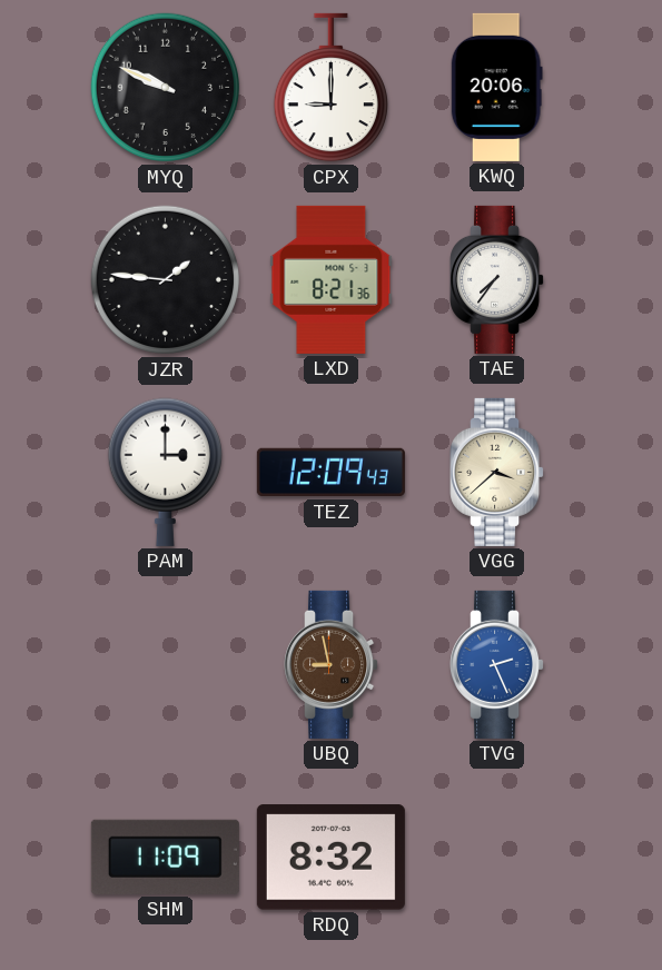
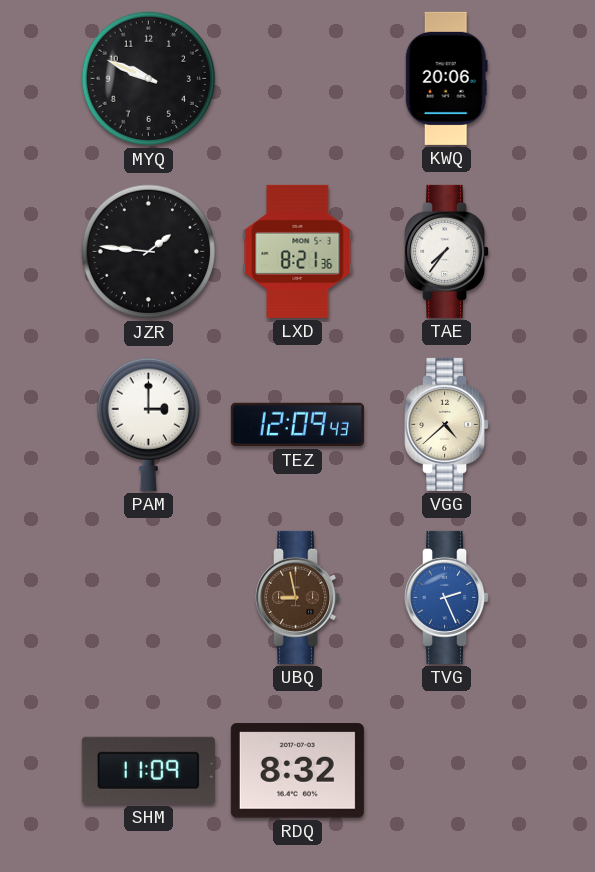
CPX: 9:00 -> none (330, 88)
VGG: 3:38 -> 4:38 (447, 424)
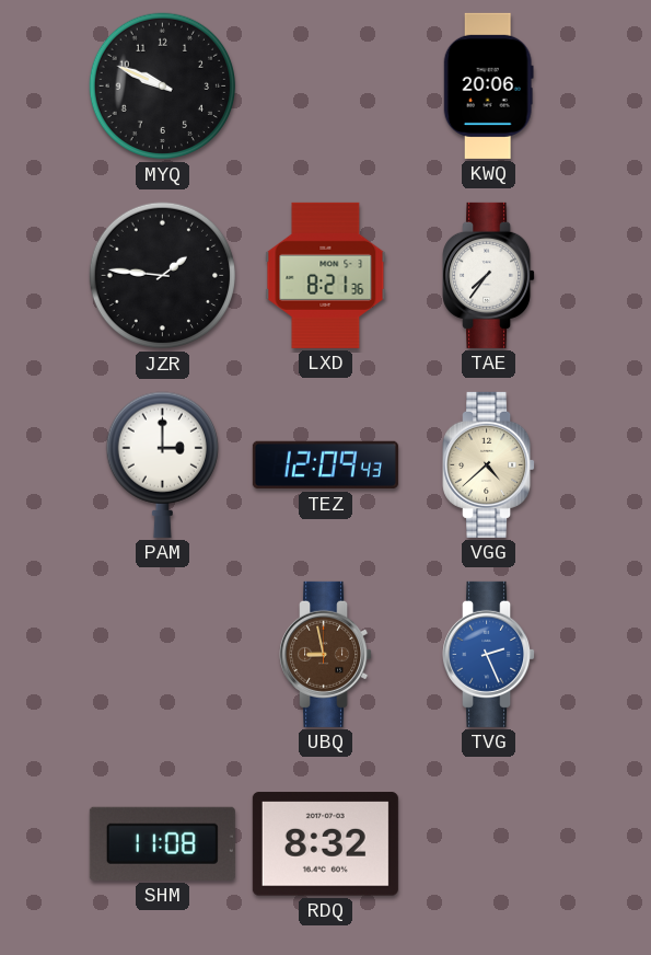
SHM: 11:09 -> 11:08 (162, 843)
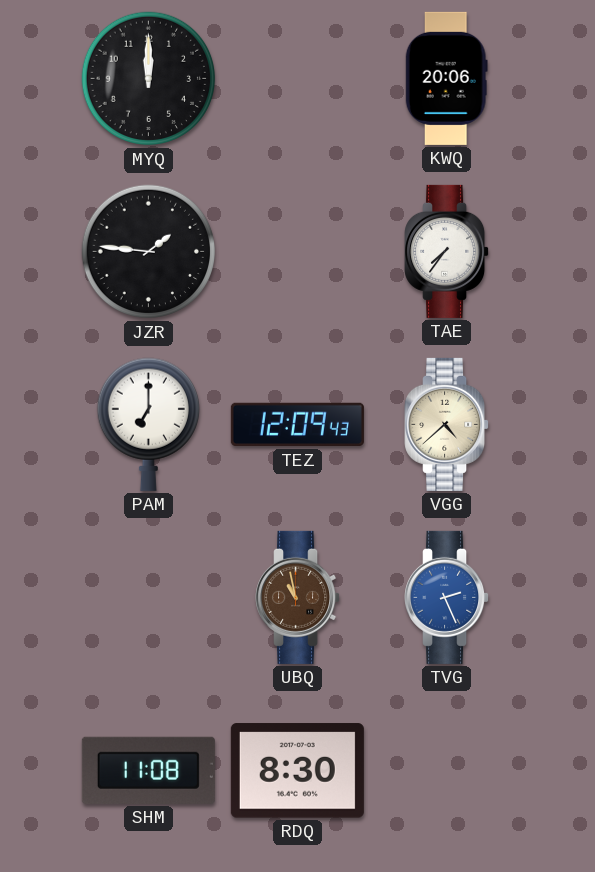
MYQ: 9:49 -> 12:00 (149, 79)
LXD: 8:21 -> none (326, 275)
PAM: 3:00 -> 7:00 (148, 424)
UBQ: 8:58 -> 10:58 (298, 597)
RDQ: 8:32 -> 8:30 (297, 771)
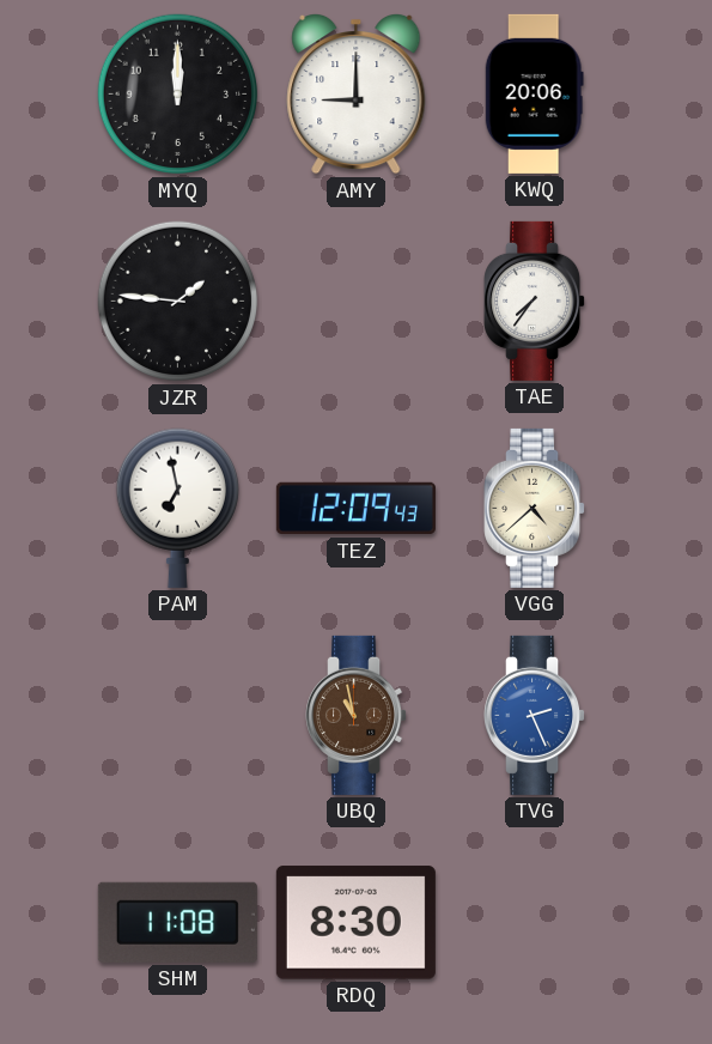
AMY: none -> 9:00 (357, 93)
PAM: 7:00 -> 6:58 (177, 508)
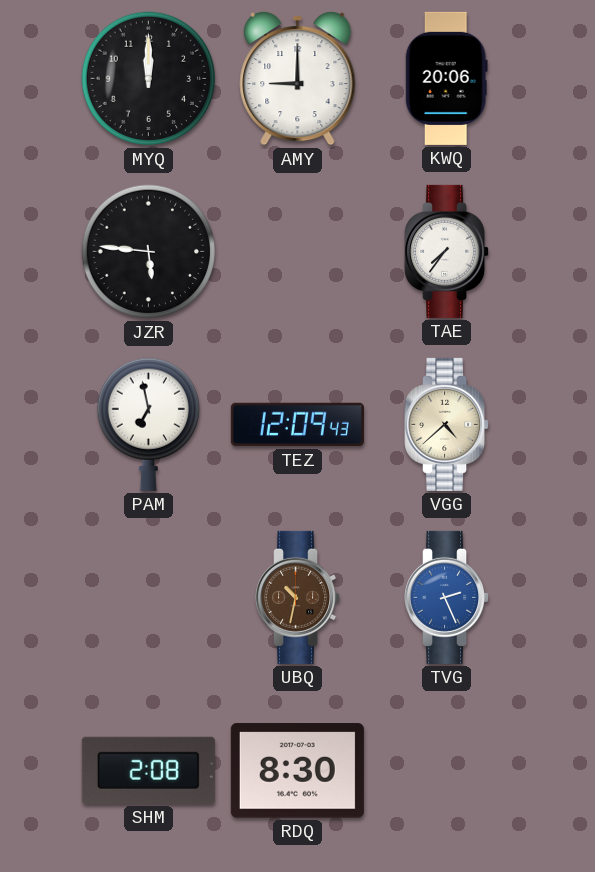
JZR: 1:46 -> 5:46 (149, 252)
UBQ: 10:58 -> 10:32 (298, 597)
SHM: 11:08 -> 2:08 (148, 770)
